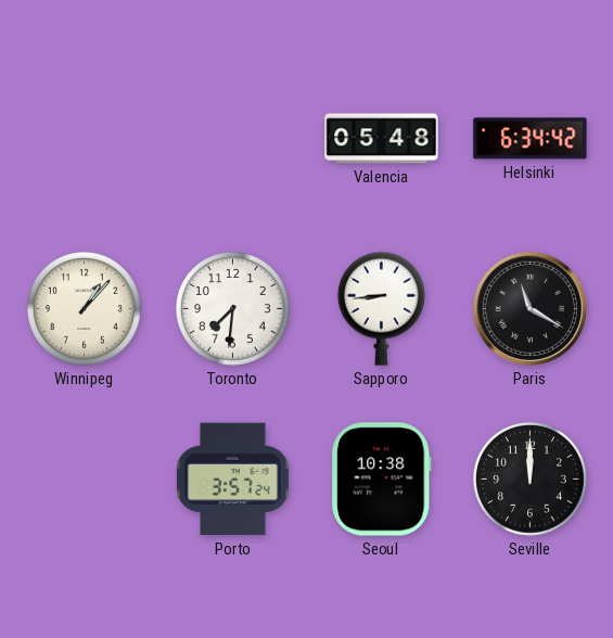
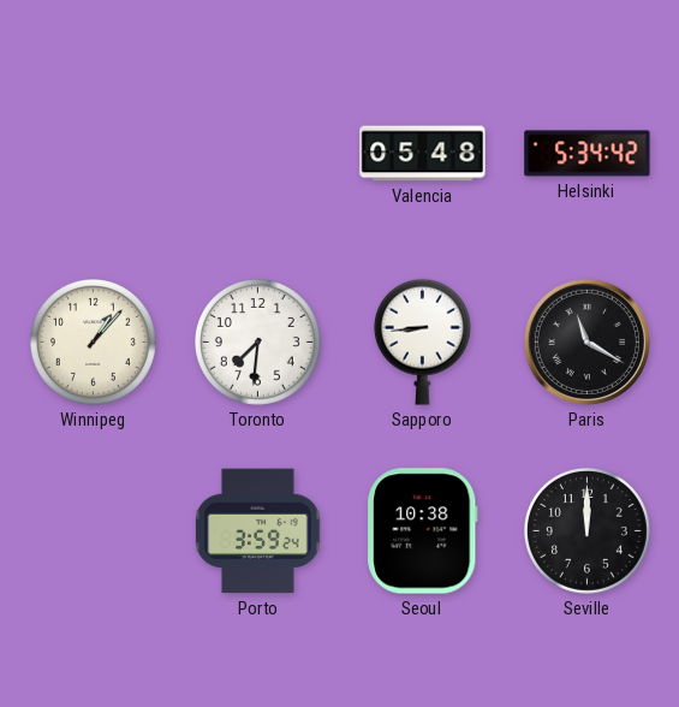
Helsinki: 6:34 -> 5:34 (588, 154)
Porto: 3:57 -> 3:59 (258, 531)
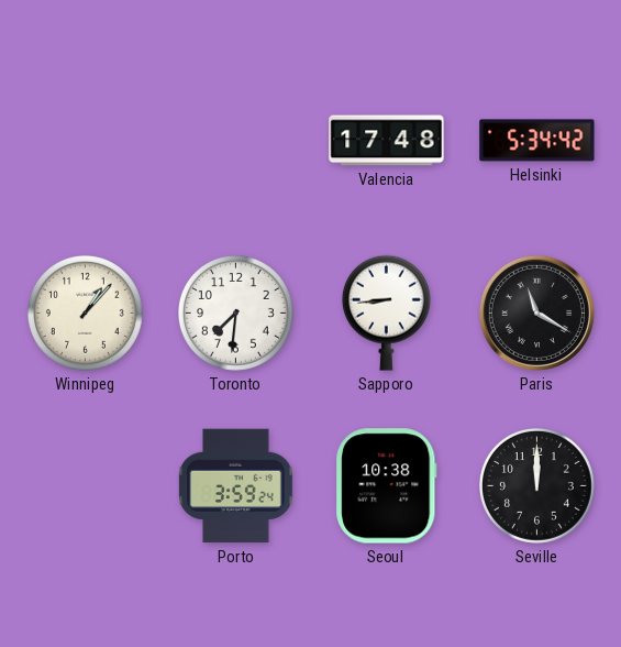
Valencia: 05:48 -> 17:48 (387, 141)
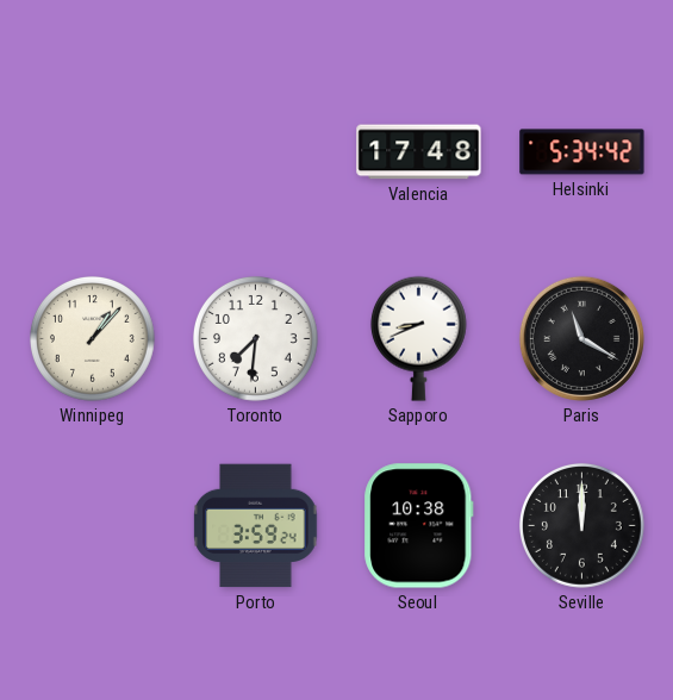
Sapporo: 8:44 -> 8:41 (418, 338)
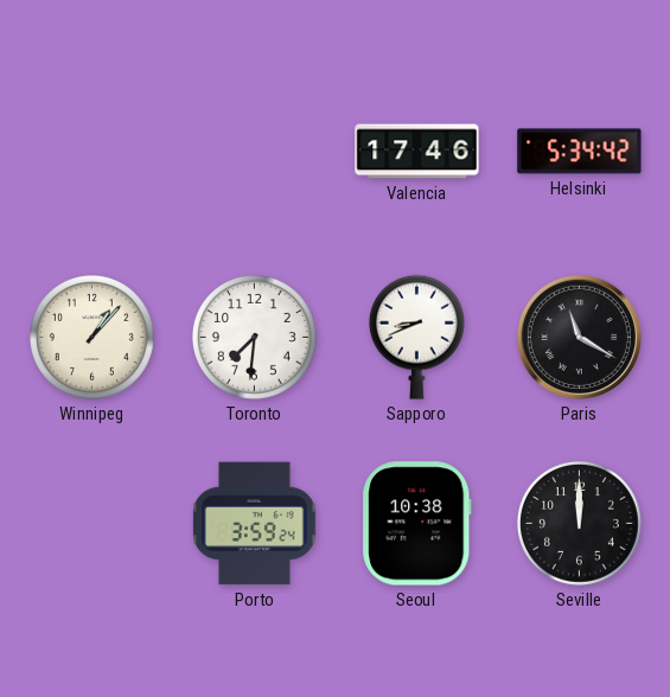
Valencia: 17:48 -> 17:46 (417, 152)
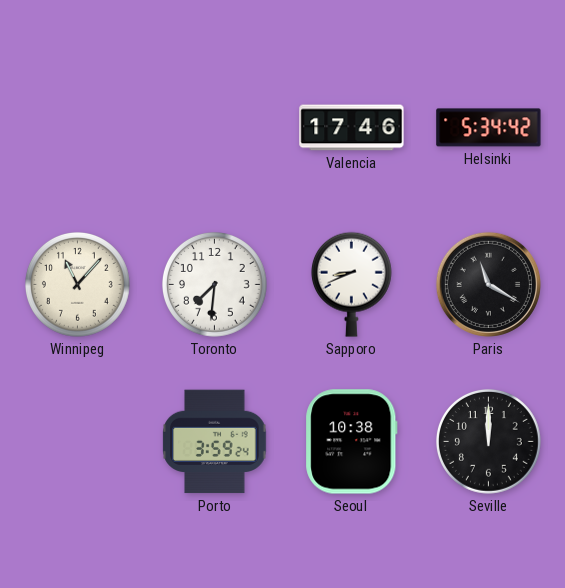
Winnipeg: 1:07 -> 11:07 (78, 285)
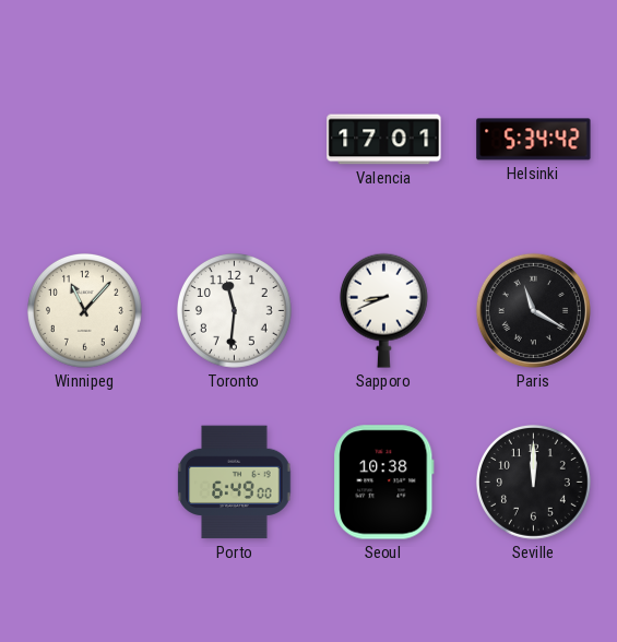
Valencia: 17:46 -> 17:01 (384, 140)
Toronto: 7:31 -> 11:31 (235, 311)
Porto: 3:59 -> 6:49 (235, 483)
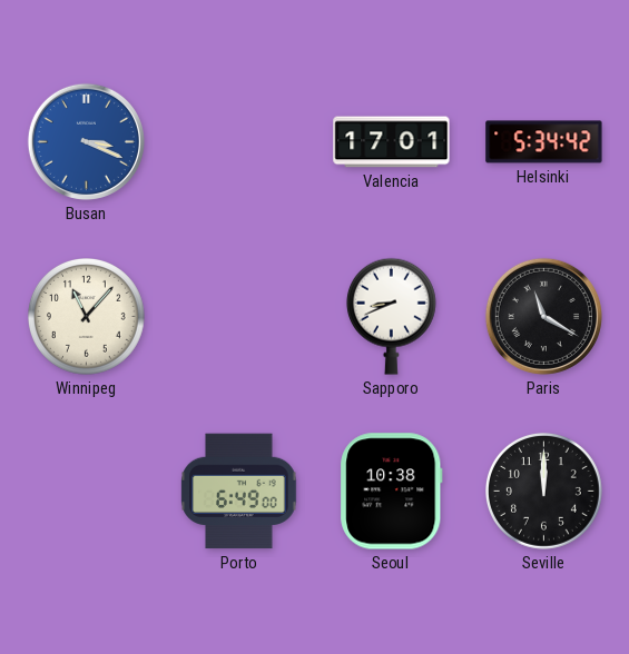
Busan: none -> 3:19 (86, 141)
Toronto: 11:31 -> none (235, 311)
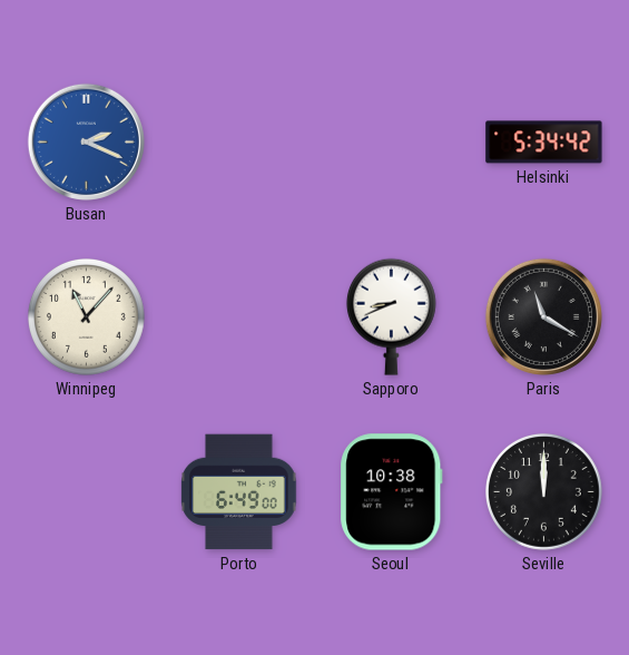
Busan: 3:19 -> 2:19 (86, 141)
Valencia: 17:01 -> none (392, 142)
